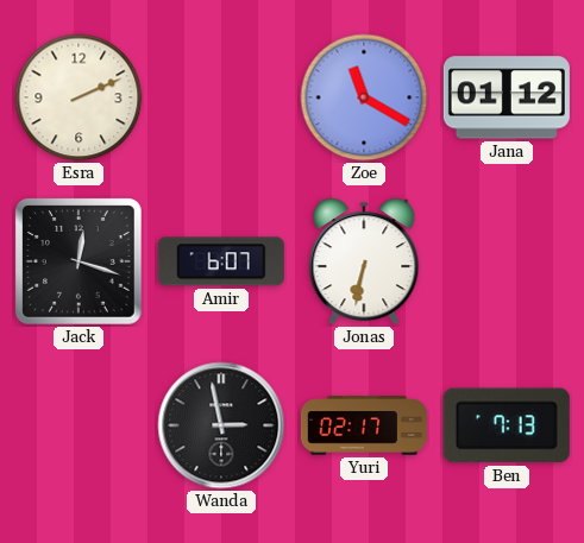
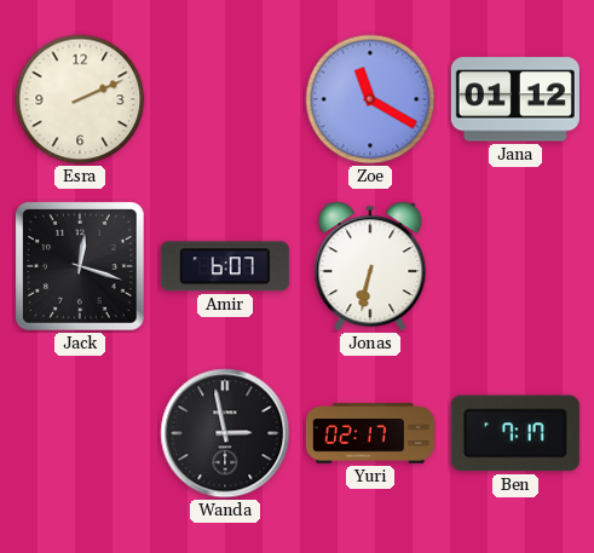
Ben: 7:13 -> 7:17 (515, 433)
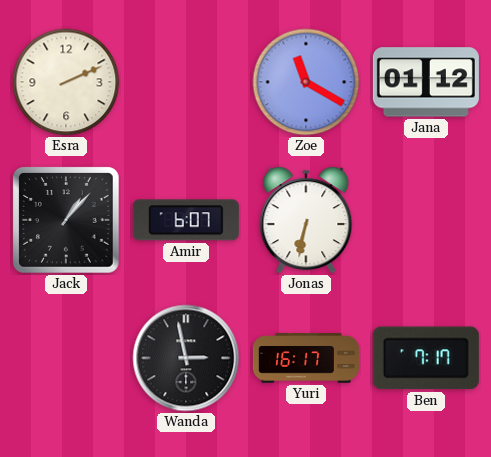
Jack: 12:18 -> 1:07 (67, 221)
Yuri: 02:17 -> 16:17 (306, 358)
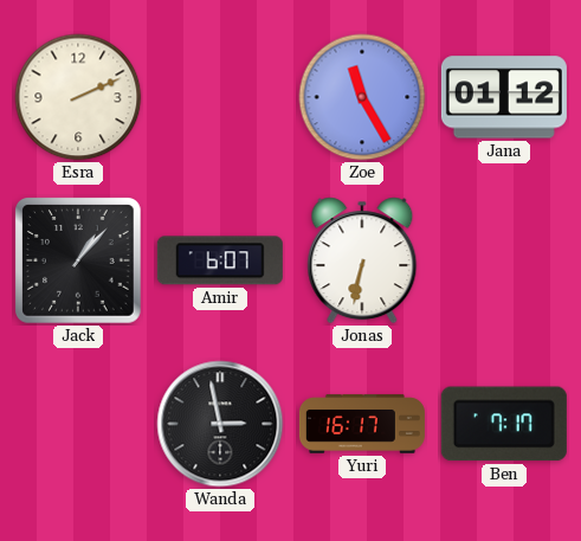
Zoe: 11:20 -> 11:25 (362, 97)
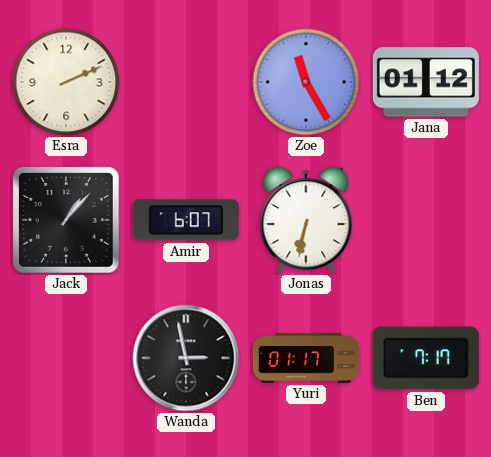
Yuri: 16:17 -> 01:17 (306, 358)
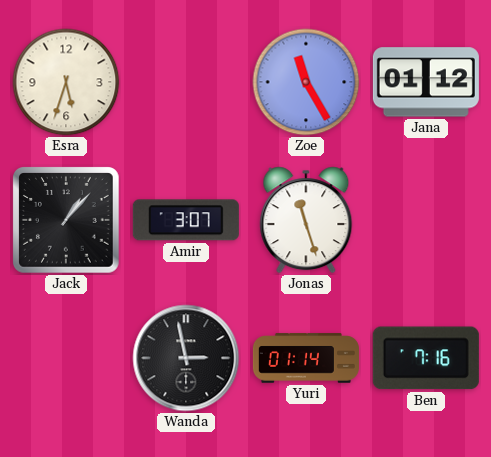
Esra: 2:11 -> 5:33 (66, 82)
Amir: 6:07 -> 3:07 (186, 220)
Jonas: 6:32 -> 11:27 (306, 220)
Yuri: 01:17 -> 01:14 (306, 358)
Ben: 7:17 -> 7:16 (426, 358)
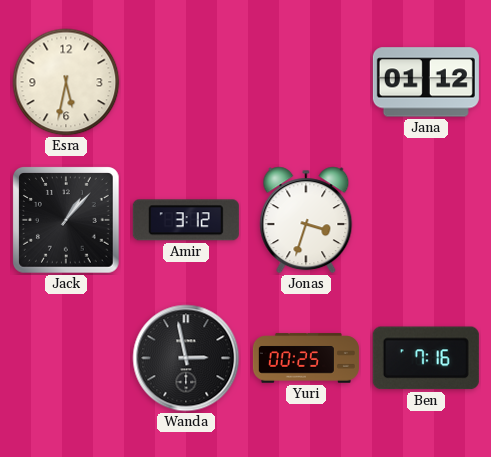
Esra: 5:33 -> 5:32 (66, 82)
Zoe: 11:25 -> none (306, 82)
Amir: 3:07 -> 3:12 (186, 220)
Jonas: 11:27 -> 3:33 (306, 220)
Yuri: 01:14 -> 00:25 (306, 358)
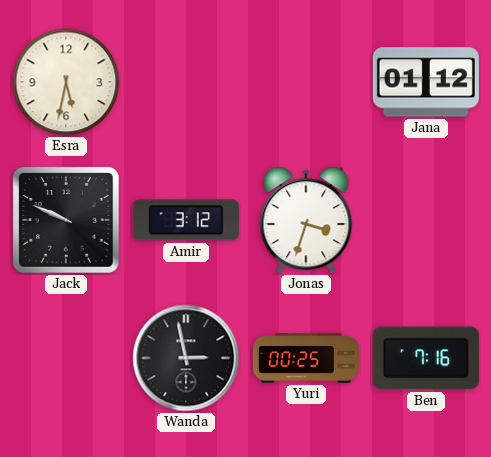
Jack: 1:07 -> 9:49 (67, 221)
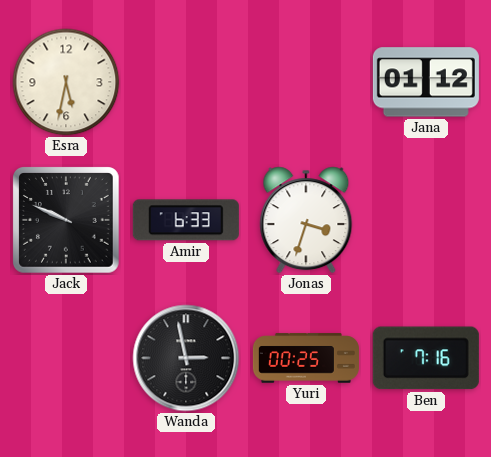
Amir: 3:12 -> 6:33 (186, 220)
